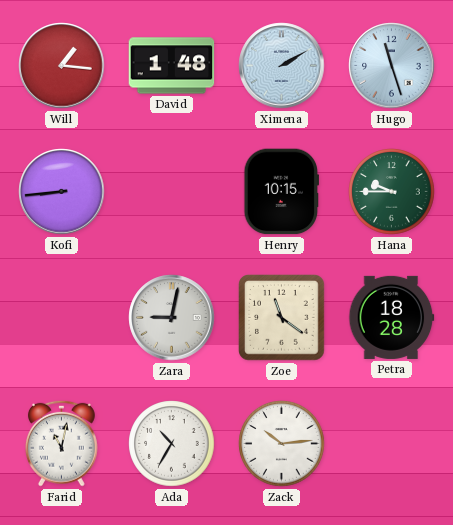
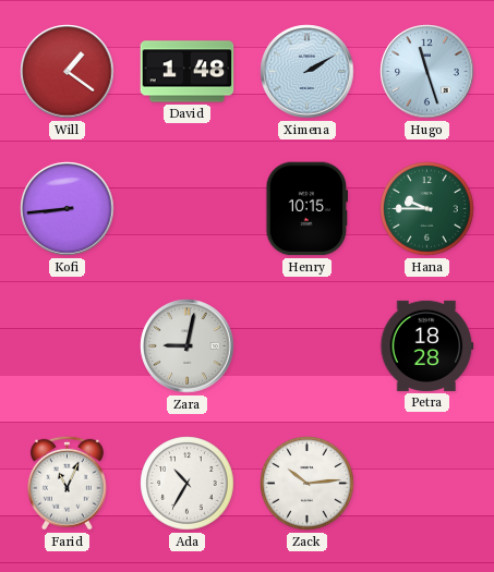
Will: 1:16 -> 1:21 (68, 72)
Zoe: 11:21 -> none (282, 318)
Farid: 11:02 -> 11:04 (67, 483)
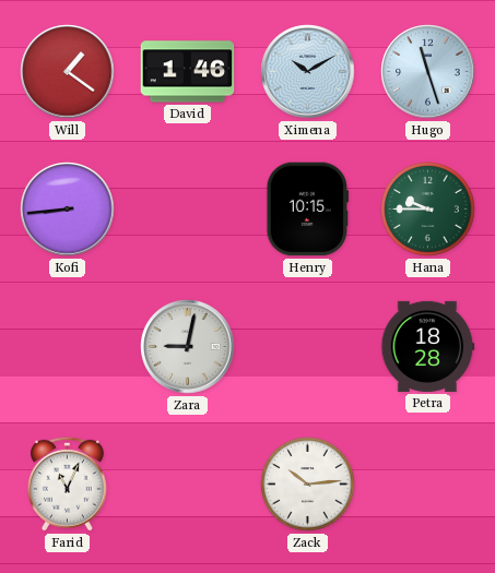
David: 1:48 -> 1:46 (188, 72)
Ximena: 2:10 -> 10:10 (308, 72)
Ada: 10:35 -> none (188, 484)
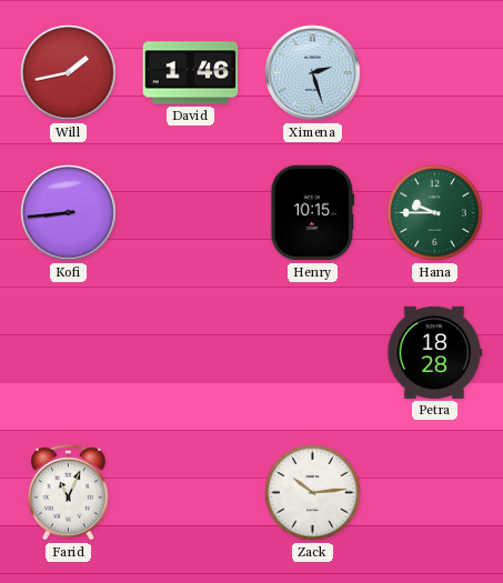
Will: 1:21 -> 1:43 (69, 73)
Ximena: 10:10 -> 2:27 (313, 73)
Hugo: 11:27 -> none (428, 72)
Zara: 9:02 -> none (188, 347)
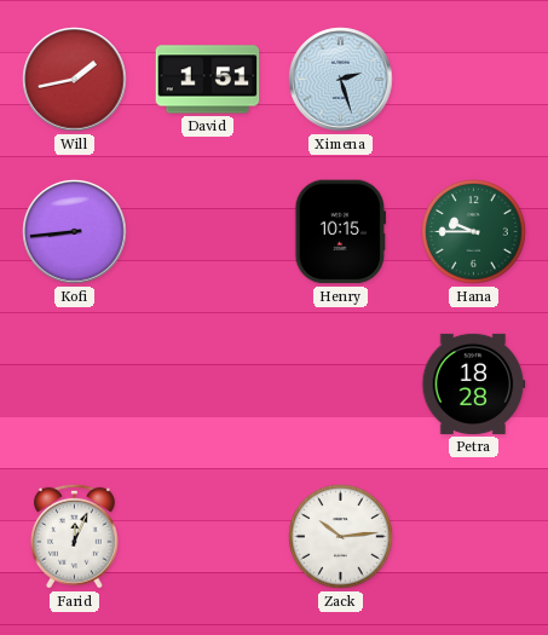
David: 1:46 -> 1:51 (208, 80)
Farid: 11:04 -> 12:04 (74, 536)
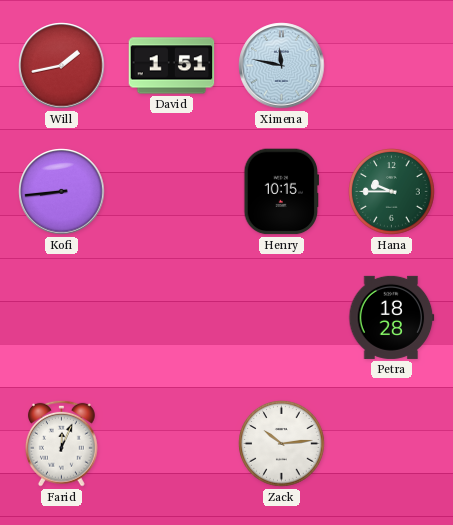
Ximena: 2:27 -> 11:47 (282, 66)
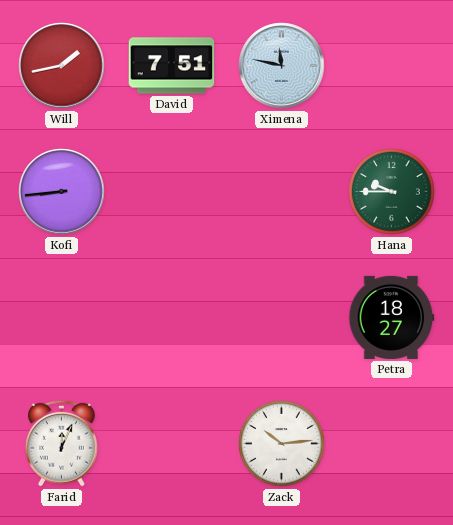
David: 1:51 -> 7:51 (172, 66)
Henry: 10:15 -> none (281, 192)
Petra: 18:28 -> 18:27 (392, 317)
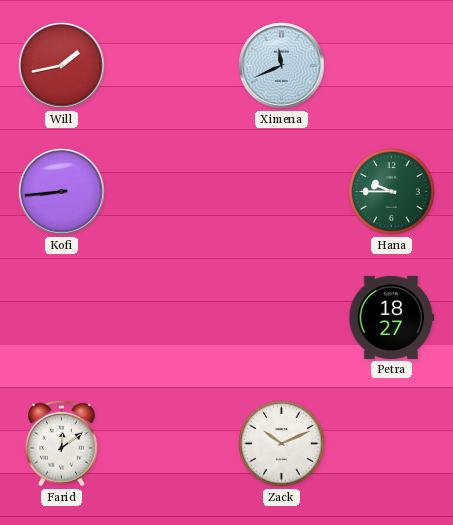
David: 7:51 -> none (172, 66)
Ximena: 11:47 -> 11:41 (282, 66)
Farid: 12:04 -> 12:09 (61, 443)
Zack: 10:14 -> 10:11 (282, 444)
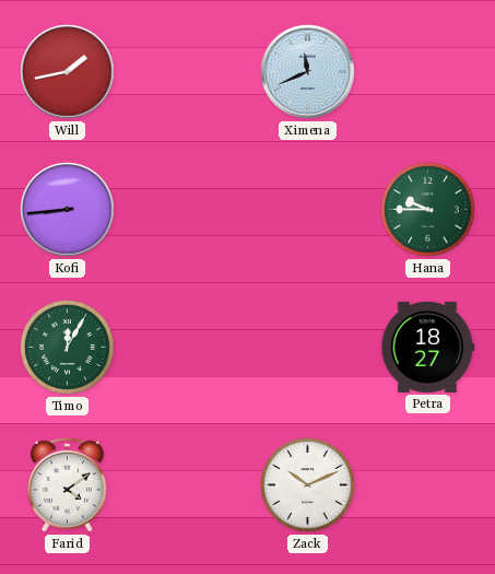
Timo: none -> 12:05 (68, 348)
Farid: 12:09 -> 4:09 (67, 484)
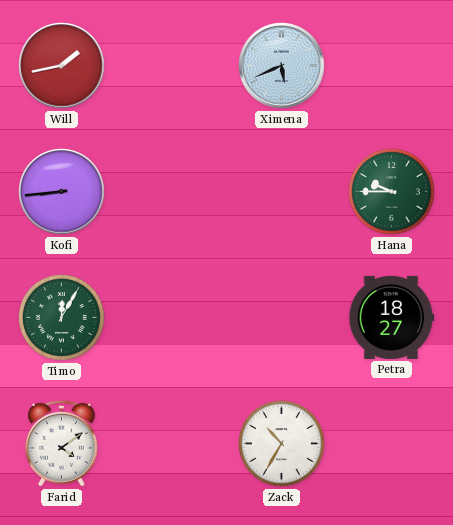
Ximena: 11:41 -> 5:41 (282, 66)
Zack: 10:11 -> 10:35 (282, 444)
